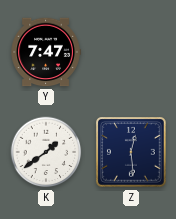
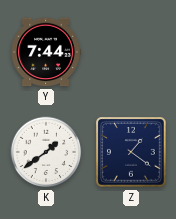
Y: 7:47 -> 7:44 (46, 52)
Z: 12:29 -> 1:21 (132, 153)
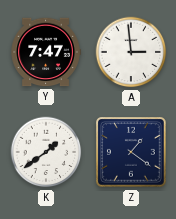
Y: 7:44 -> 7:47 (46, 52)
A: none -> 2:59 (131, 52)
